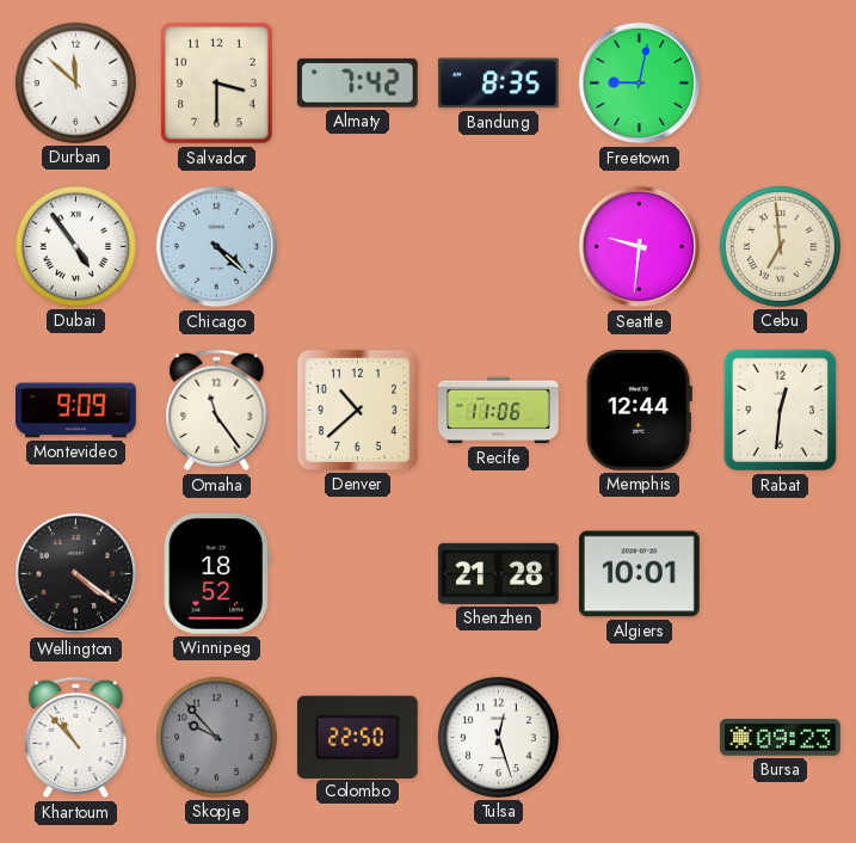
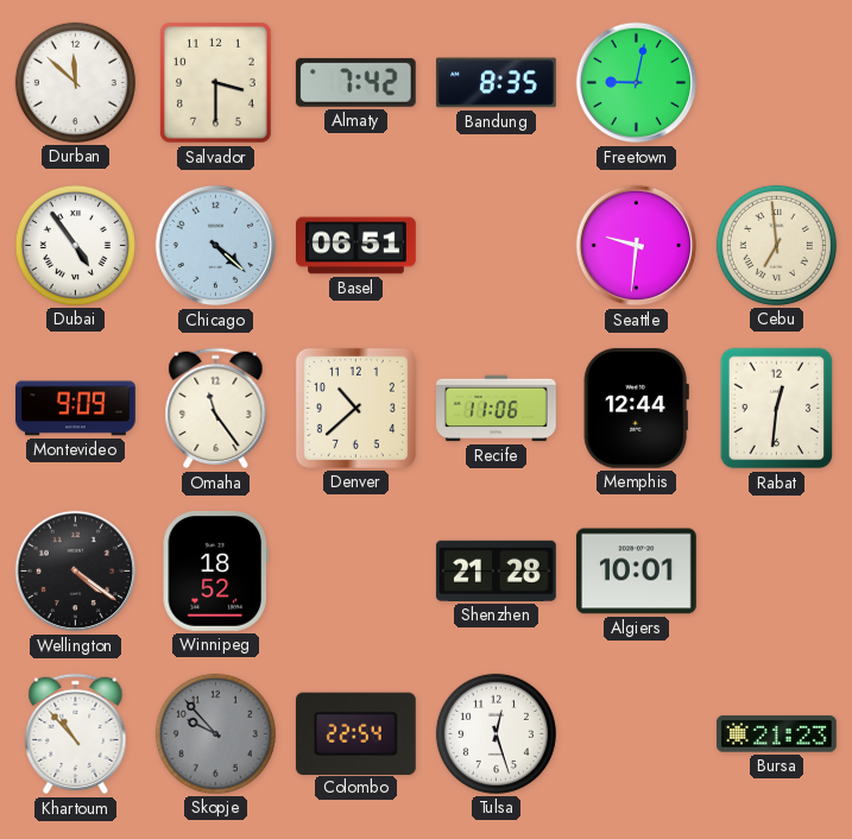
Basel: none -> 06:51 (356, 246)
Colombo: 22:50 -> 22:54 (355, 733)
Bursa: 09:23 -> 21:23 (776, 734)
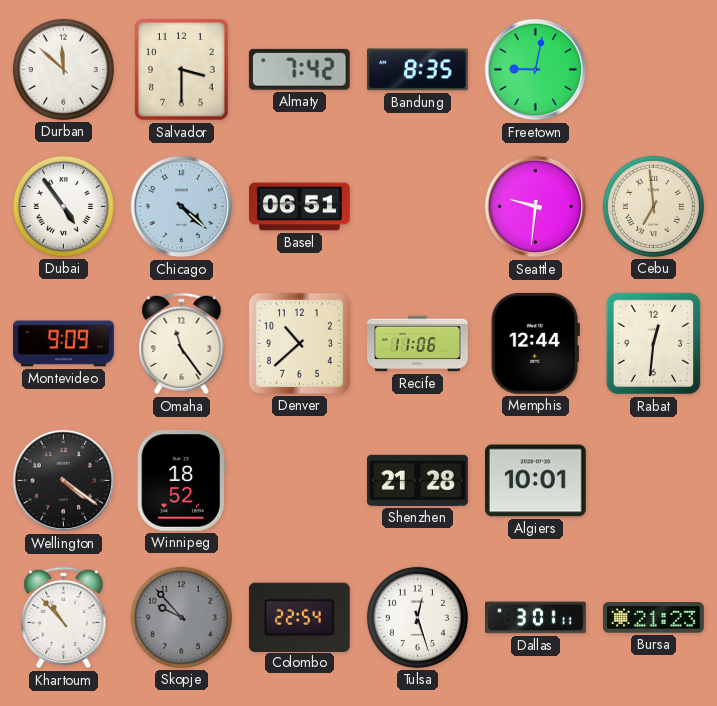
Dallas: none -> 3:01 (536, 618)
